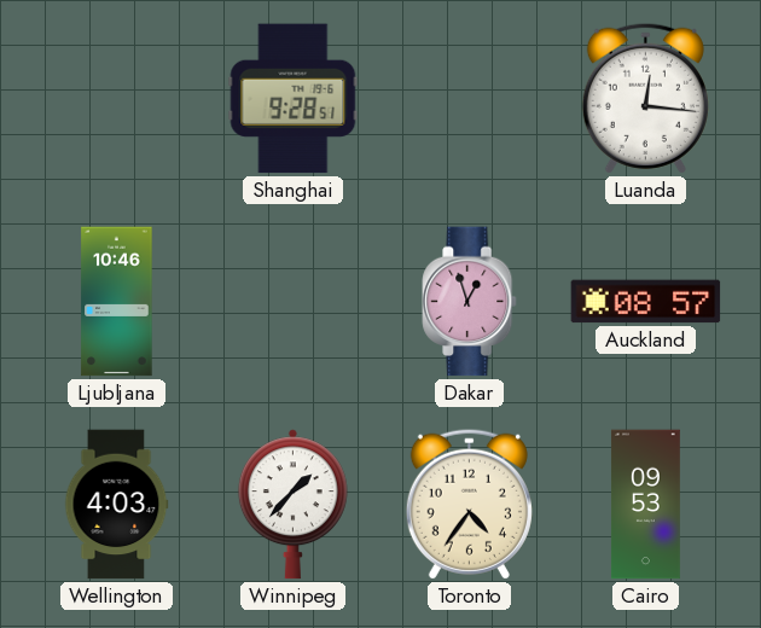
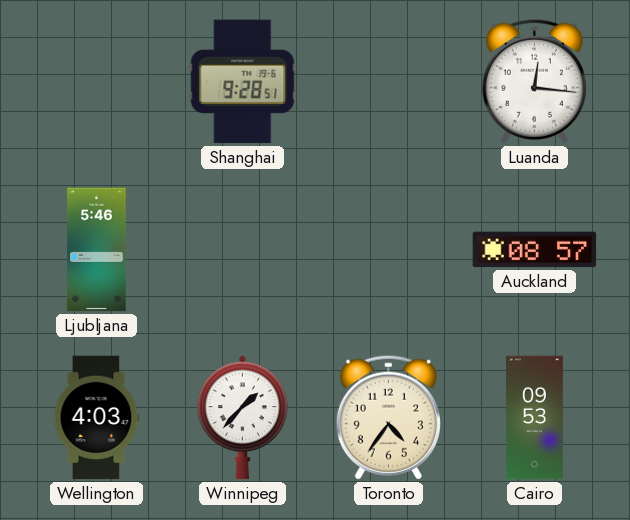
Ljubljana: 10:46 -> 5:46 (97, 250)
Dakar: 12:57 -> none (470, 302)
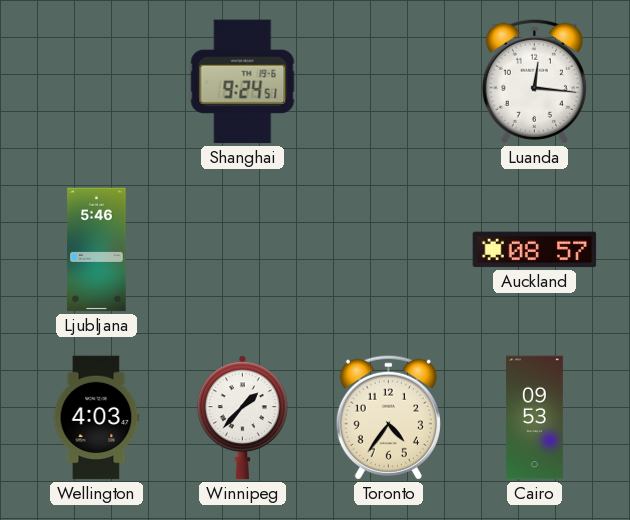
Shanghai: 9:28 -> 9:24 (243, 82)
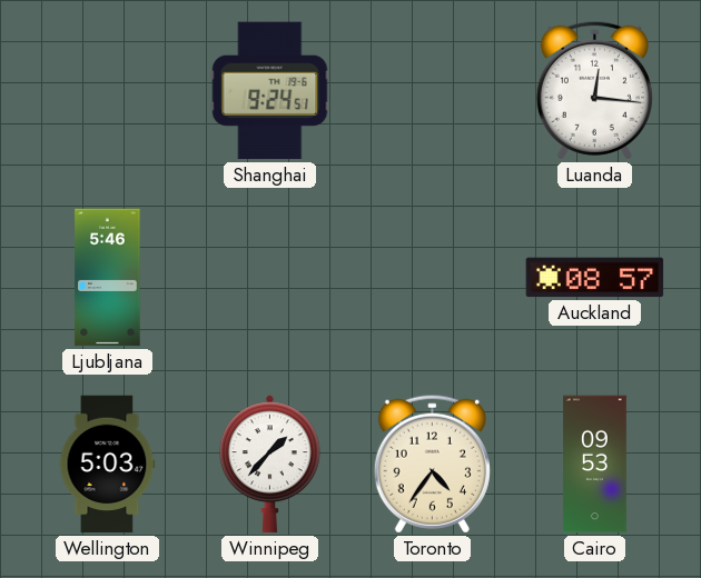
Wellington: 4:03 -> 5:03 (107, 465)
